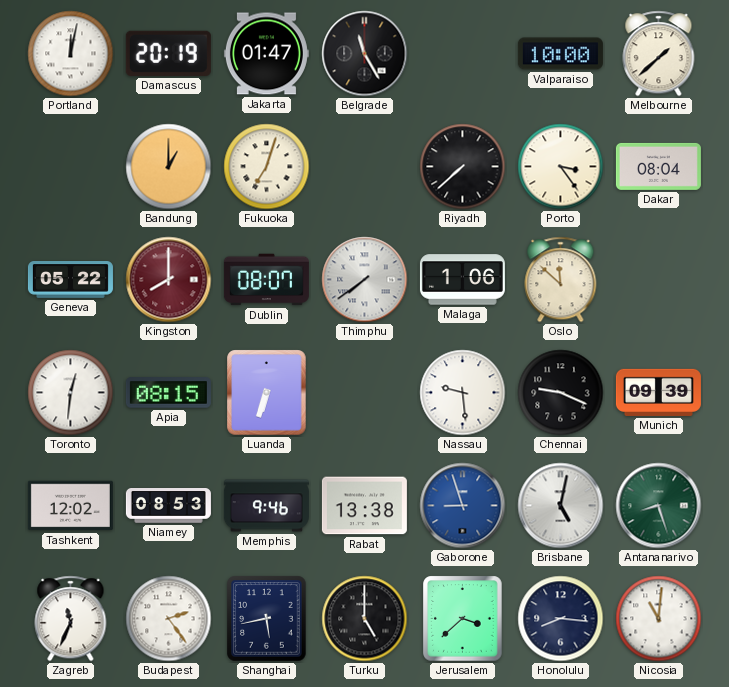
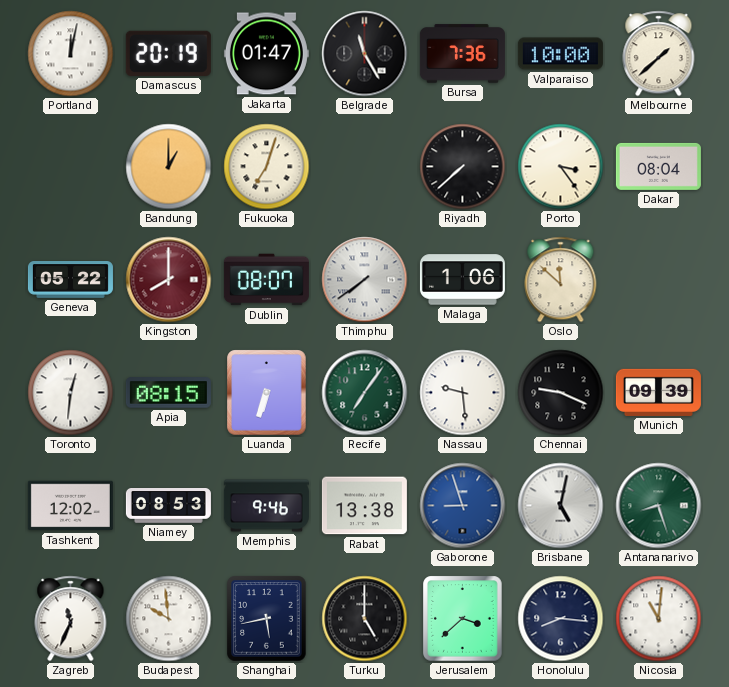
Bursa: none -> 7:36 (462, 54)
Recife: none -> 7:06 (365, 393)
Budapest: 2:24 -> 9:59 (169, 619)
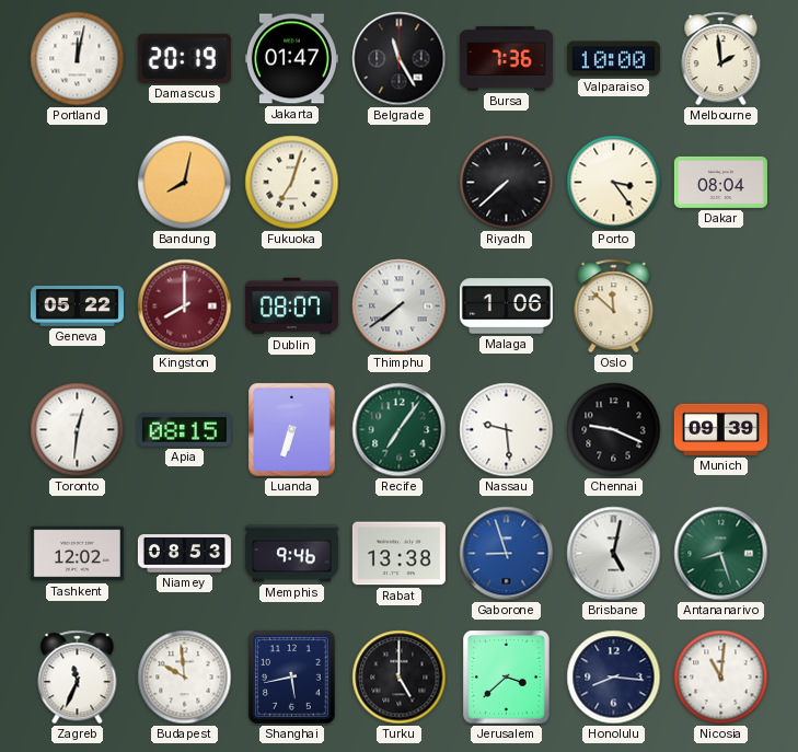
Melbourne: 1:38 -> 1:59 (721, 59)
Bandung: 1:00 -> 8:02 (185, 183)
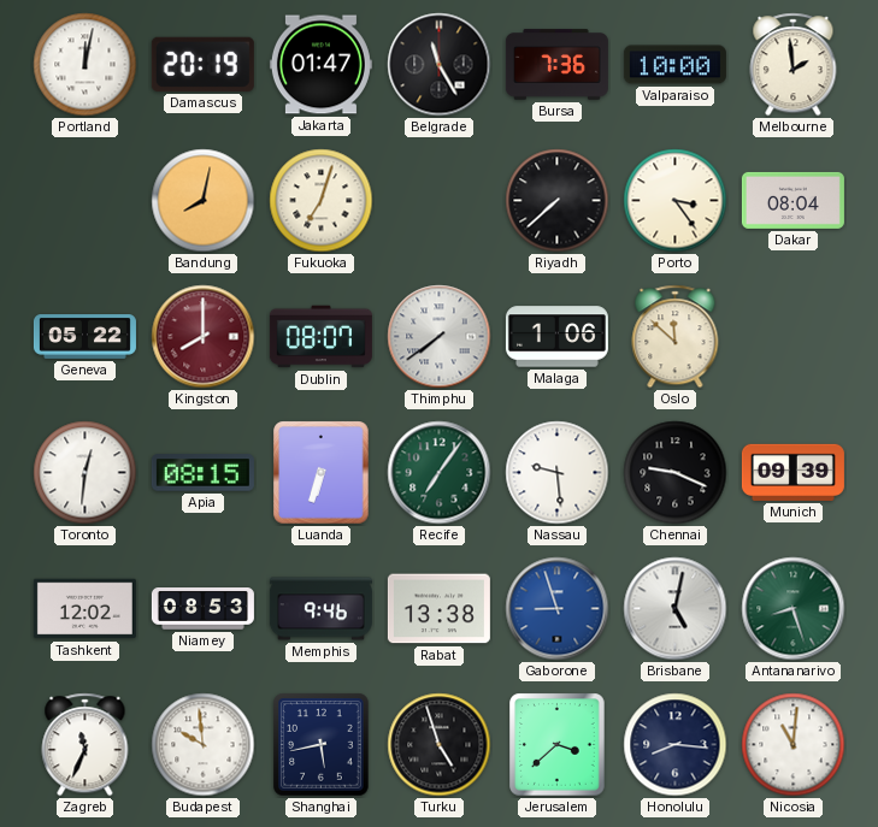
Turku: 5:00 -> 4:57 (440, 745)
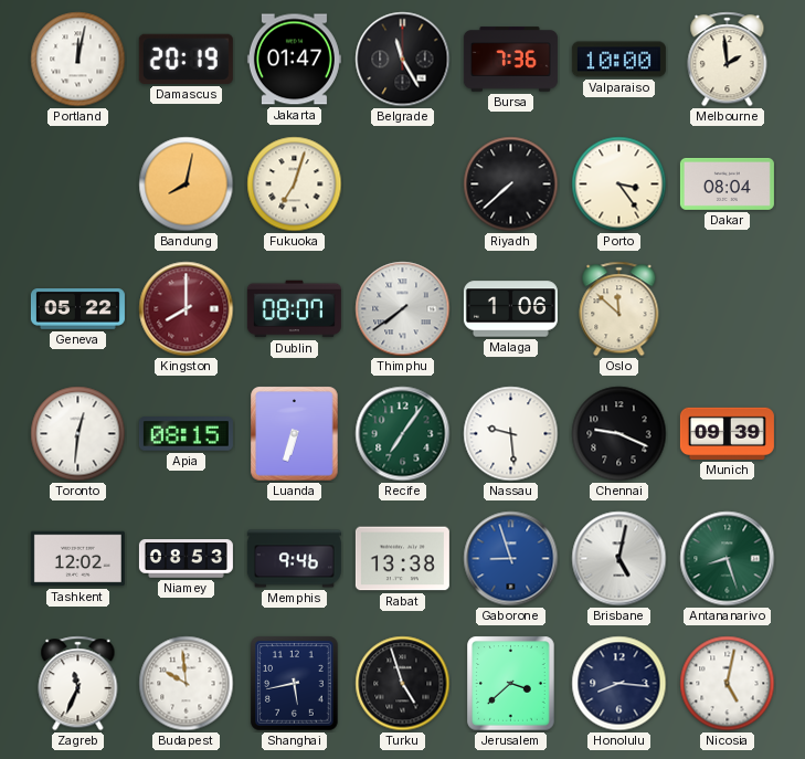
Nicosia: 11:01 -> 5:02 (728, 684)
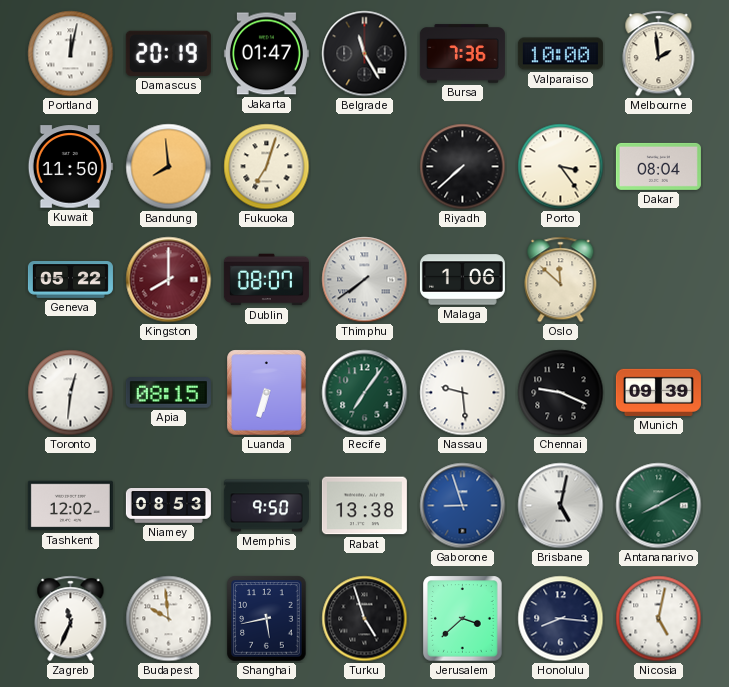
Kuwait: none -> 11:50 (70, 167)
Bandung: 8:02 -> 7:59 (169, 167)
Memphis: 9:46 -> 9:50 (266, 506)
Antananarivo: 8:27 -> 8:10 (659, 506)
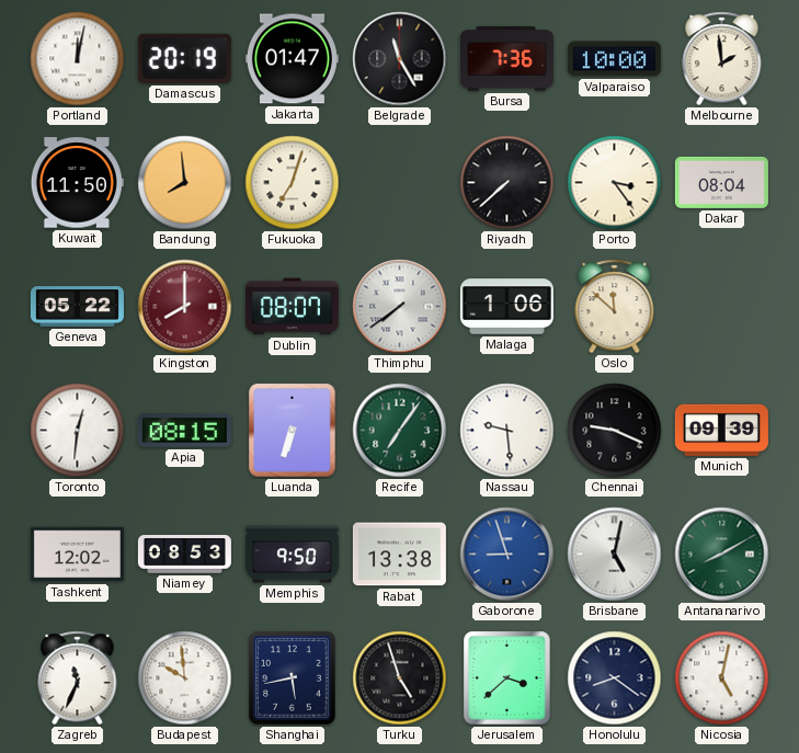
Honolulu: 8:16 -> 8:21 (615, 678)
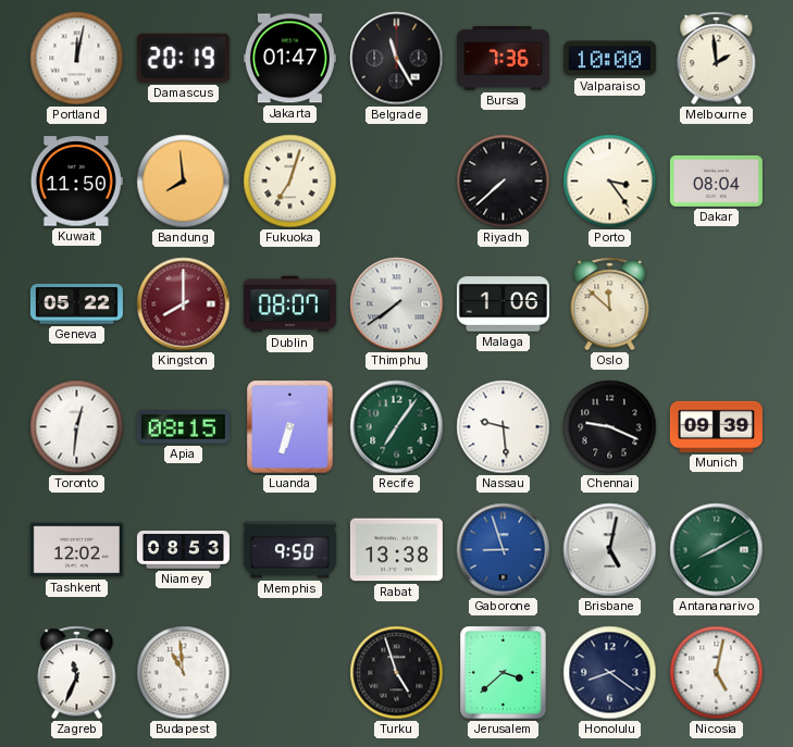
Budapest: 9:59 -> 10:59 (184, 673)
Shanghai: 5:43 -> none (293, 678)
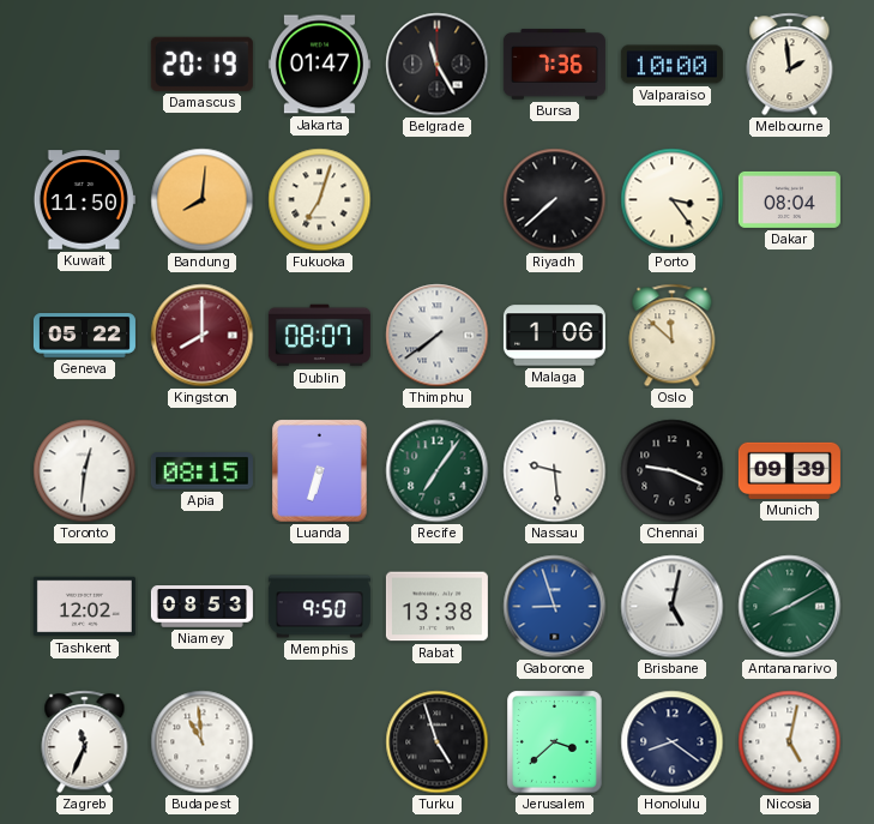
Portland: 12:02 -> none (77, 59)
Bandung: 7:59 -> 8:01 (203, 200)
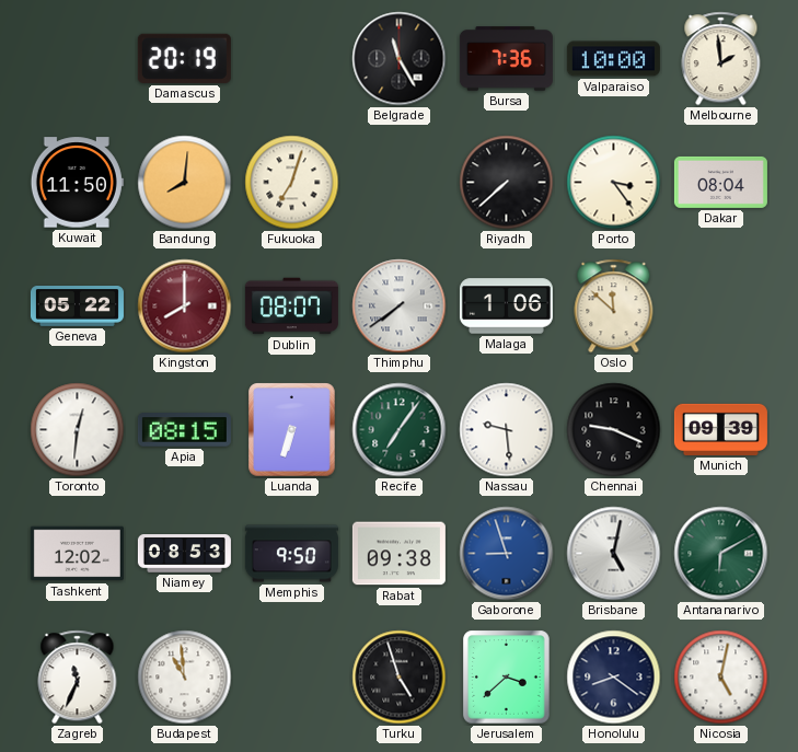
Jakarta: 01:47 -> none (319, 65)
Rabat: 13:38 -> 09:38 (398, 554)
Antananarivo: 8:10 -> 6:10 (721, 554)
